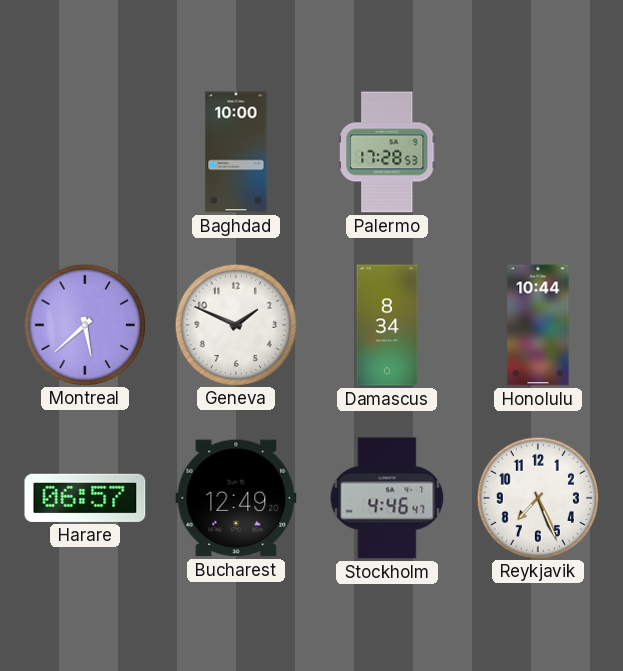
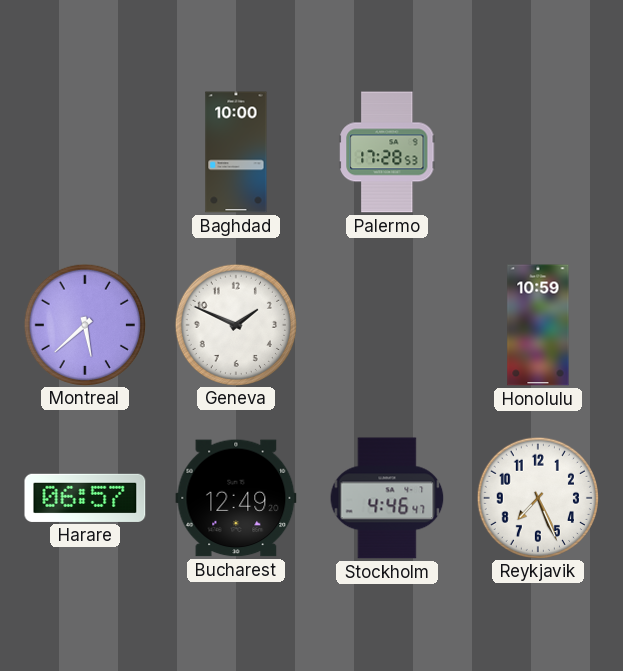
Damascus: 8:34 -> none (387, 325)
Honolulu: 10:44 -> 10:59 (538, 325)
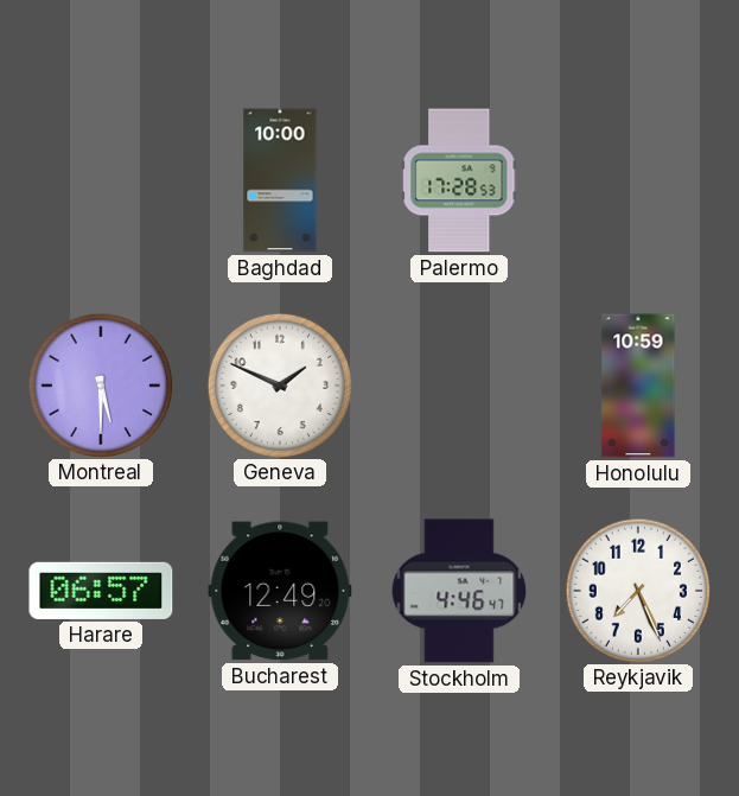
Montreal: 5:38 -> 5:30 (100, 384)
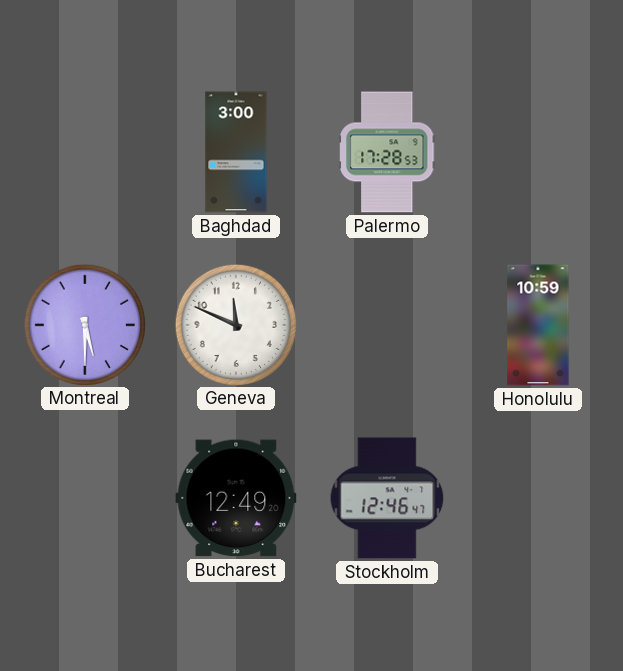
Baghdad: 10:00 -> 3:00 (236, 152)
Geneva: 1:49 -> 11:49 (235, 324)
Harare: 06:57 -> none (101, 591)
Stockholm: 4:46 -> 12:46 (387, 498)
Reykjavik: 7:26 -> none (637, 590)
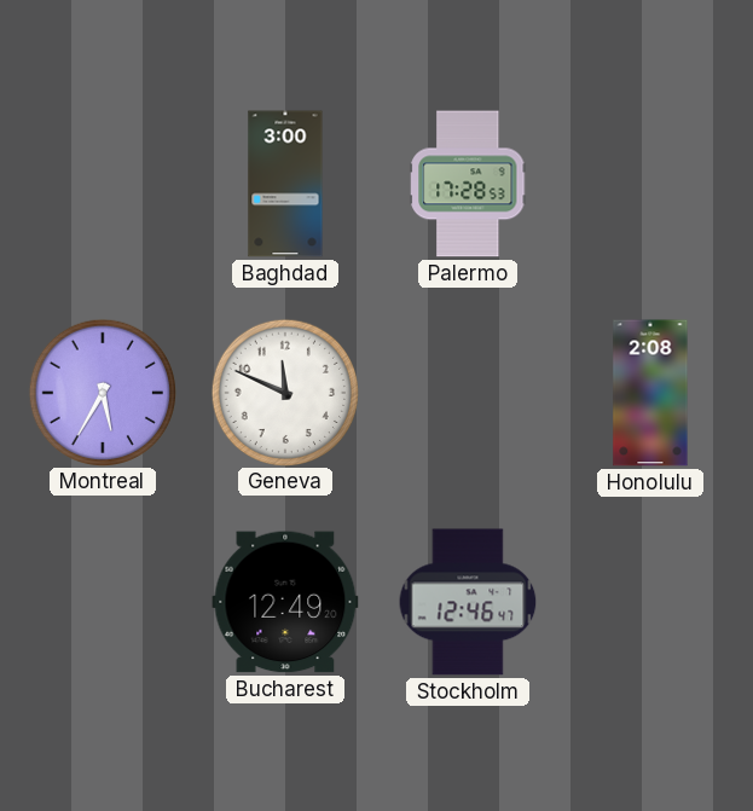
Montreal: 5:30 -> 5:35 (102, 392)
Honolulu: 10:59 -> 2:08 (650, 393)
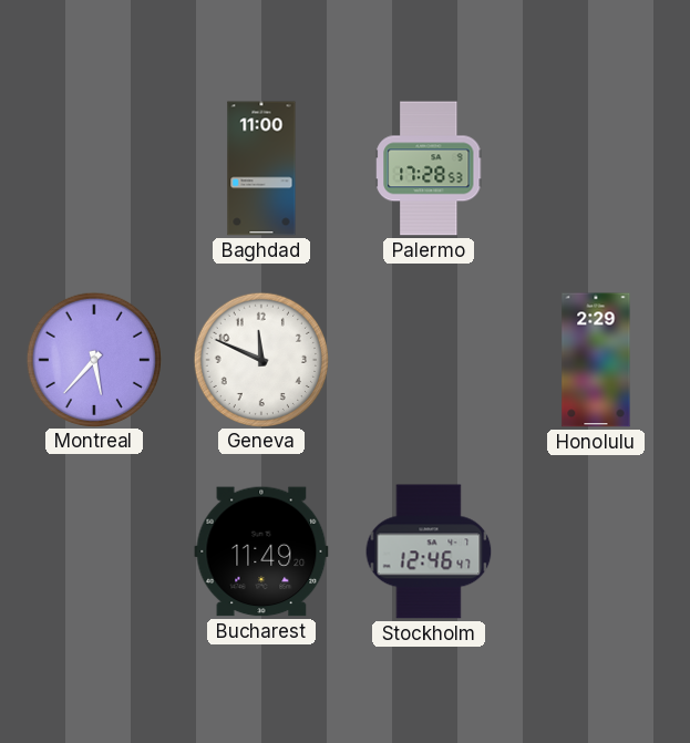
Baghdad: 3:00 -> 11:00 (261, 168)
Montreal: 5:35 -> 5:37 (93, 359)
Honolulu: 2:08 -> 2:29 (596, 360)
Bucharest: 12:49 -> 11:49 (261, 551)
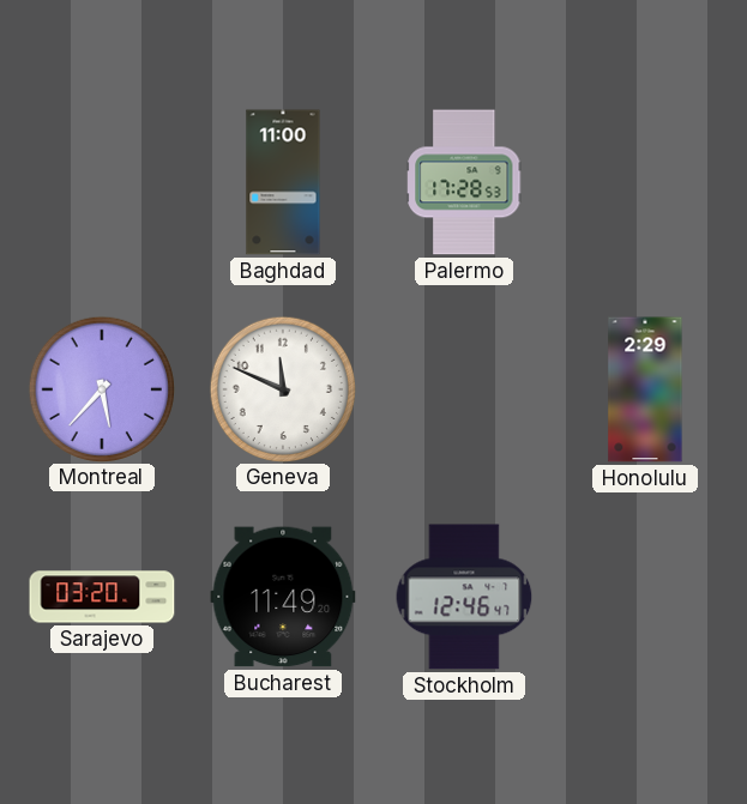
Sarajevo: none -> 03:20 (102, 597)
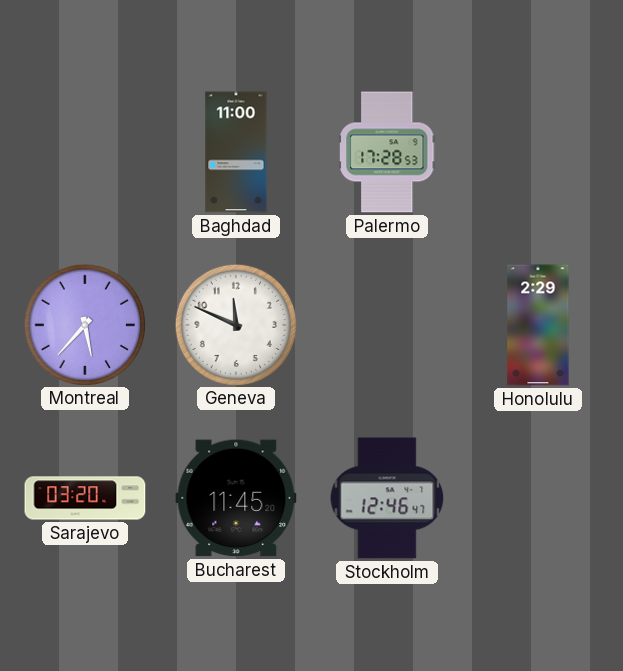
Bucharest: 11:49 -> 11:45 (236, 498)
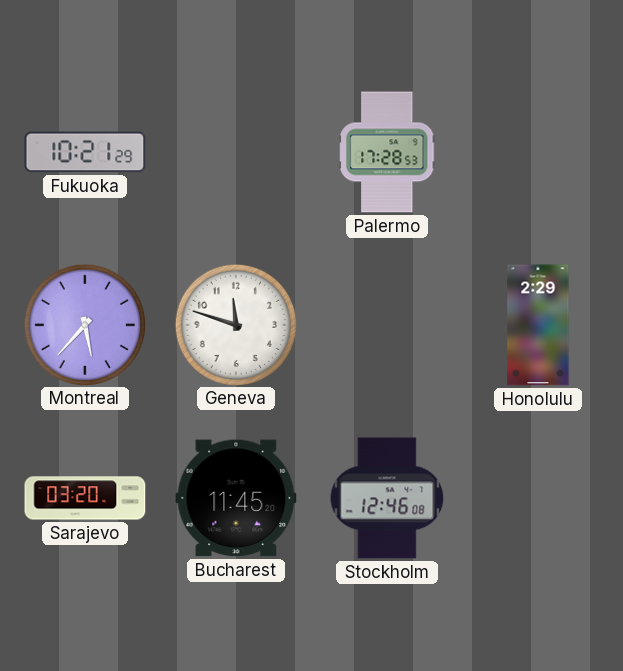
Fukuoka: none -> 10:21 (85, 152)
Baghdad: 11:00 -> none (236, 152)
Geneva: 11:49 -> 11:48 (235, 324)
Stockholm: 12:46:47 -> 12:46:08 (387, 498)
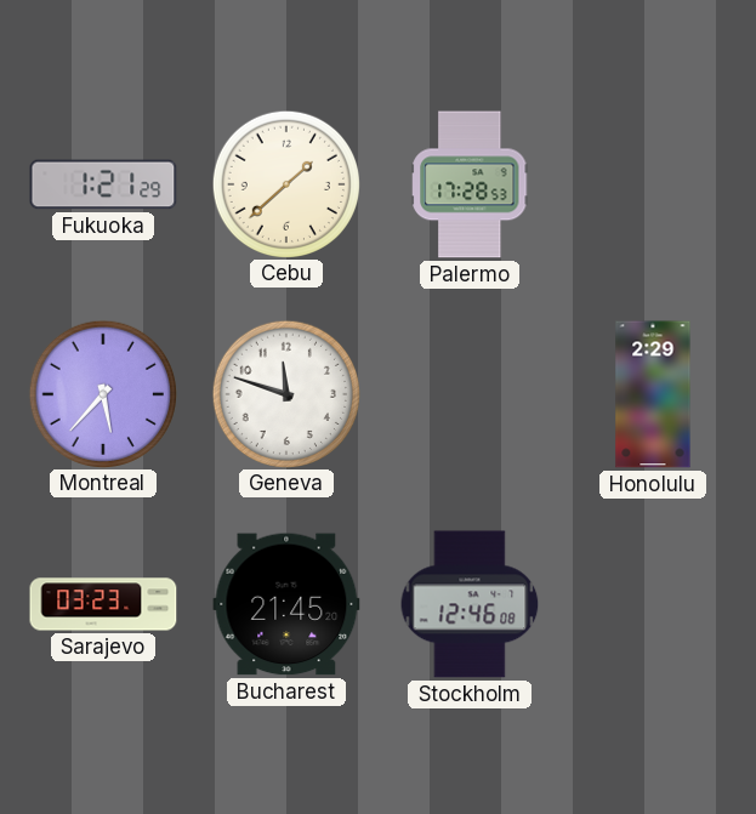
Fukuoka: 10:21 -> 1:21 (103, 184)
Cebu: none -> 1:38 (285, 183)
Sarajevo: 03:20 -> 03:23 (103, 604)
Bucharest: 11:45 -> 21:45 (286, 604)
